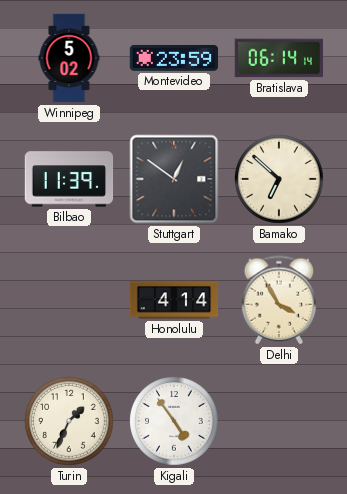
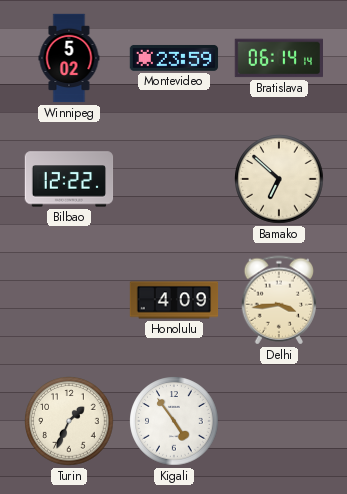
Bilbao: 11:39 -> 12:22 (69, 179)
Stuttgart: 12:51 -> none (174, 179)
Honolulu: 4:14 -> 4:09 (174, 300)
Delhi: 3:55 -> 3:44 (279, 300)
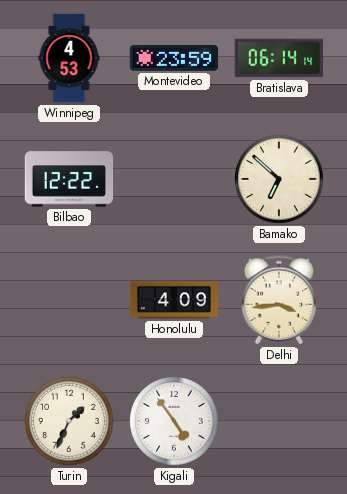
Winnipeg: 5:02 -> 4:53 (69, 58)
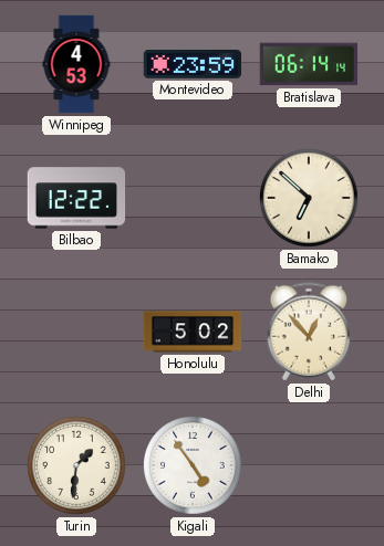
Honolulu: 4:09 -> 5:02 (193, 332)
Delhi: 3:44 -> 12:53 (309, 332)
Turin: 1:34 -> 1:31 (76, 465)
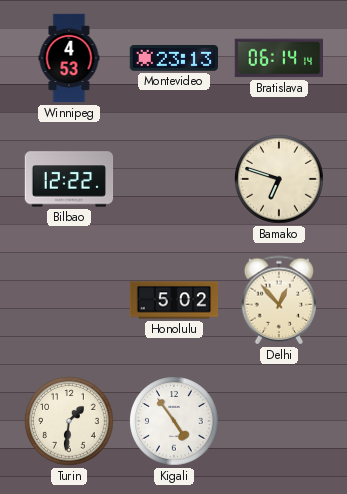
Montevideo: 23:59 -> 23:13 (174, 58)
Bamako: 6:52 -> 6:48 (279, 179)
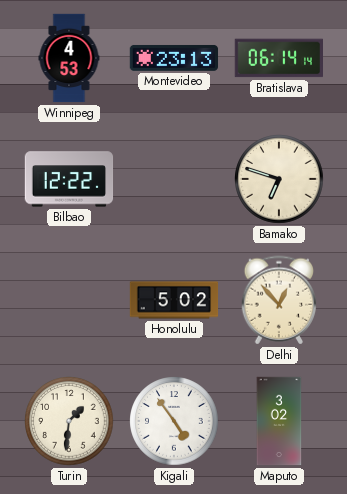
Maputo: none -> 3:02 (279, 421)
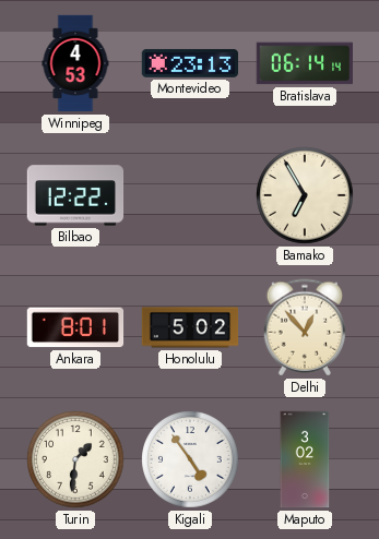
Bamako: 6:48 -> 6:55 (305, 195)
Ankara: none -> 8:01 (75, 327)
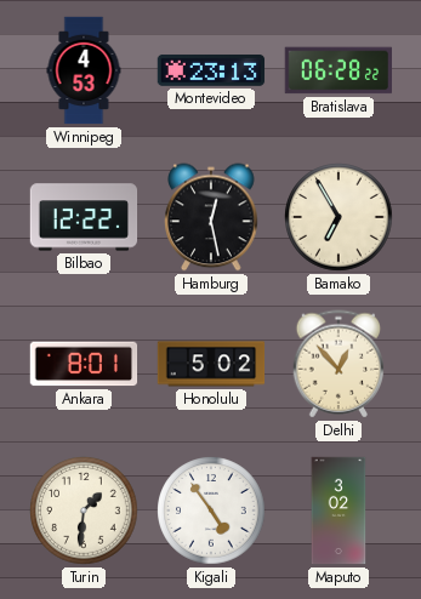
Bratislava: 06:14 -> 06:28 (337, 70)
Hamburg: none -> 12:28 (211, 217)
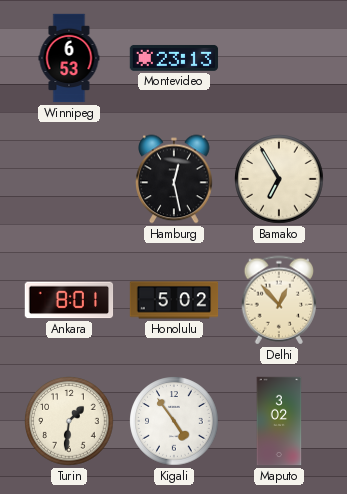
Winnipeg: 4:53 -> 6:53 (69, 58)
Bratislava: 06:28 -> none (337, 70)
Bilbao: 12:22 -> none (84, 217)
